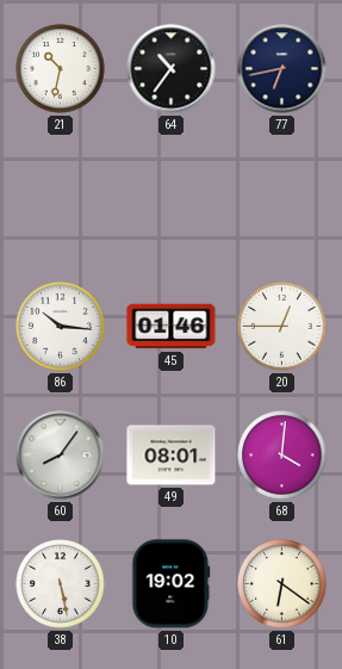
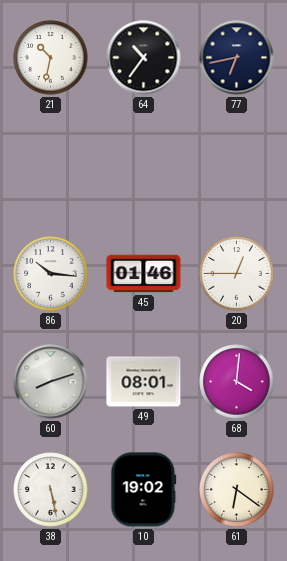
60: 8:06 -> 8:12 (51, 382)
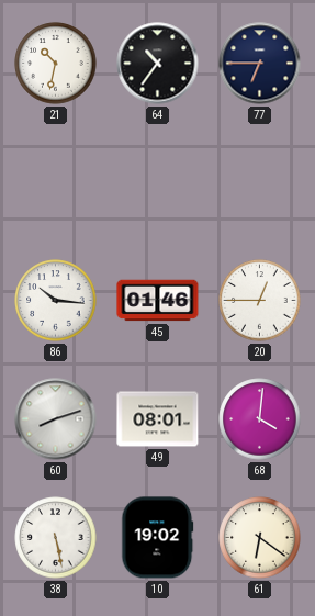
77: 6:43 -> 6:45 (260, 64)
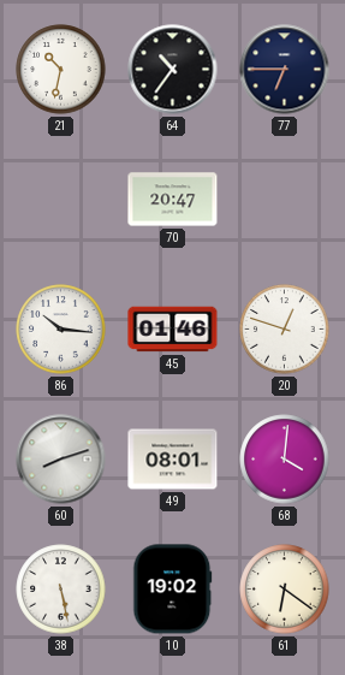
70: none -> 20:47 (173, 200)
20: 12:45 -> 12:48 (285, 330)
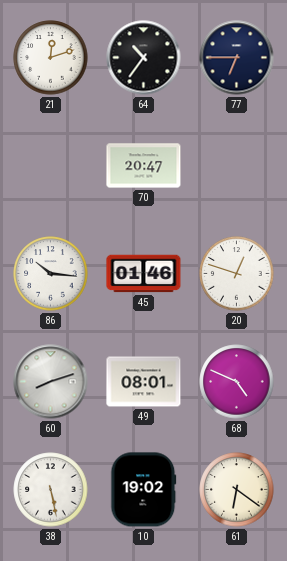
21: 10:32 -> 12:12 (51, 58)
68: 4:01 -> 4:49 (237, 382)
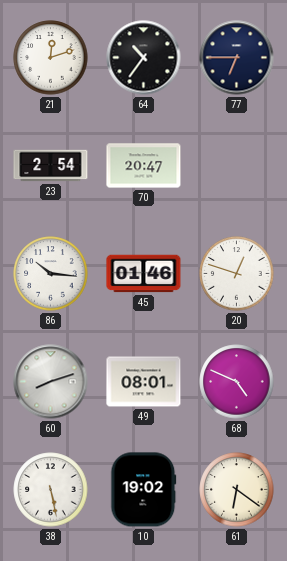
23: none -> 2:54 (51, 166)
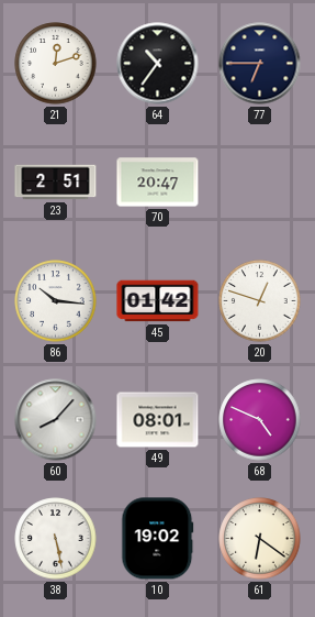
23: 2:54 -> 2:51 (56, 183)
45: 01:46 -> 01:42 (158, 301)
60: 8:12 -> 8:07 (56, 420)
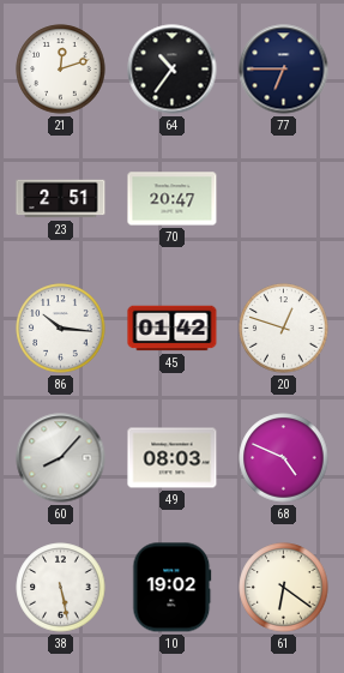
49: 08:01 -> 08:03 (173, 458)
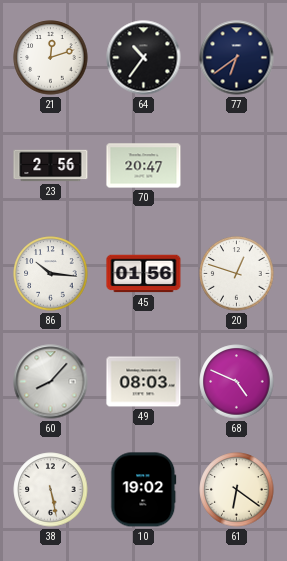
77: 6:45 -> 6:39 (237, 58)
23: 2:51 -> 2:56 (51, 166)
45: 01:42 -> 01:56 (144, 274)
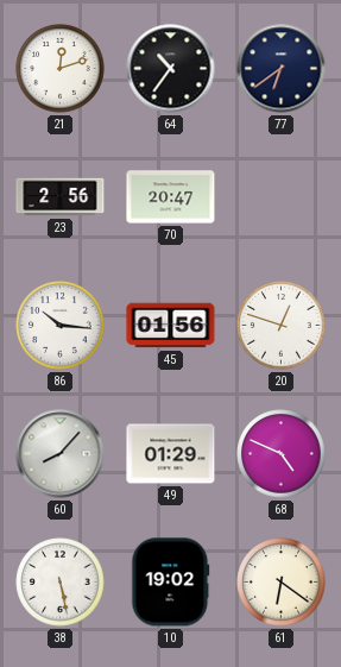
49: 08:03 -> 01:29 (171, 454)
